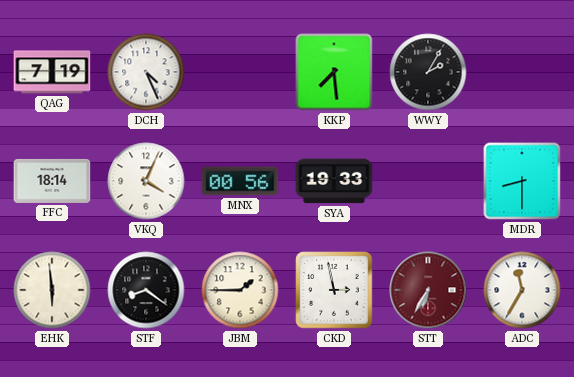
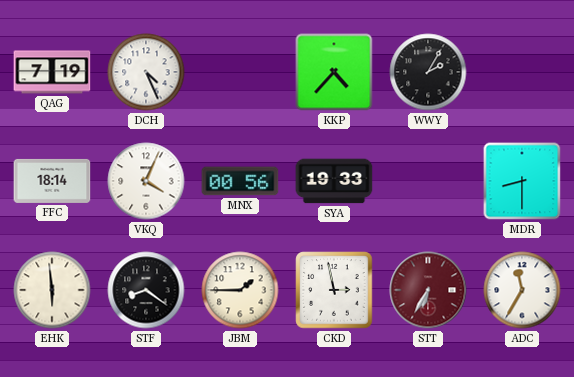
KKP: 7:29 -> 4:37 (334, 72)
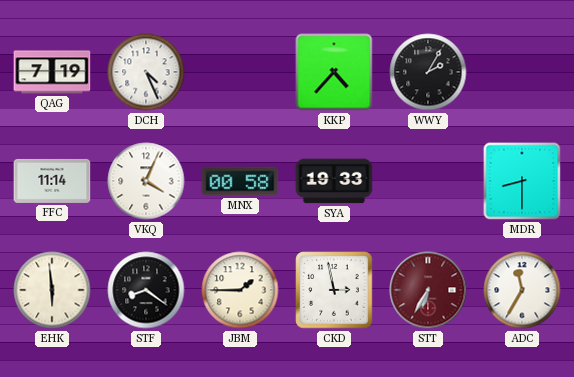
FFC: 18:14 -> 11:14 (52, 181)
MNX: 00:56 -> 00:58 (240, 181)
